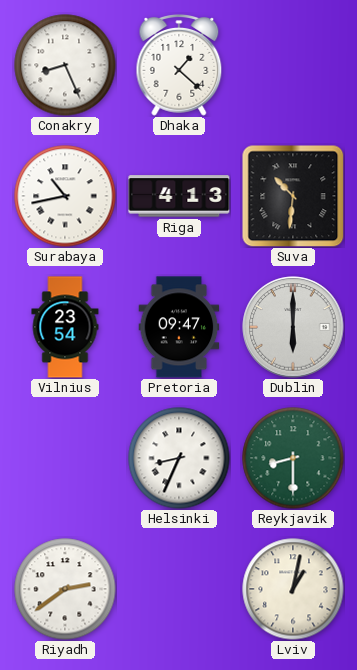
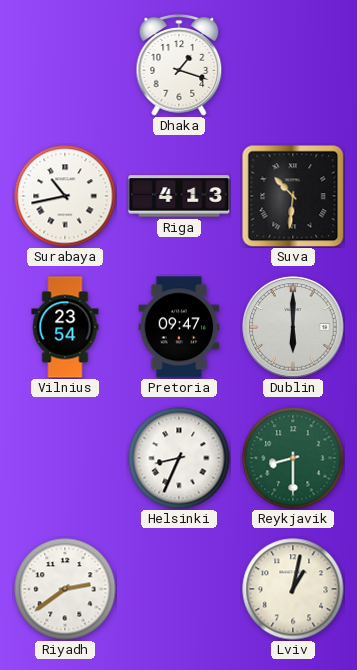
Conakry: 8:26 -> none (65, 65)
Dhaka: 1:22 -> 1:18 (179, 66)
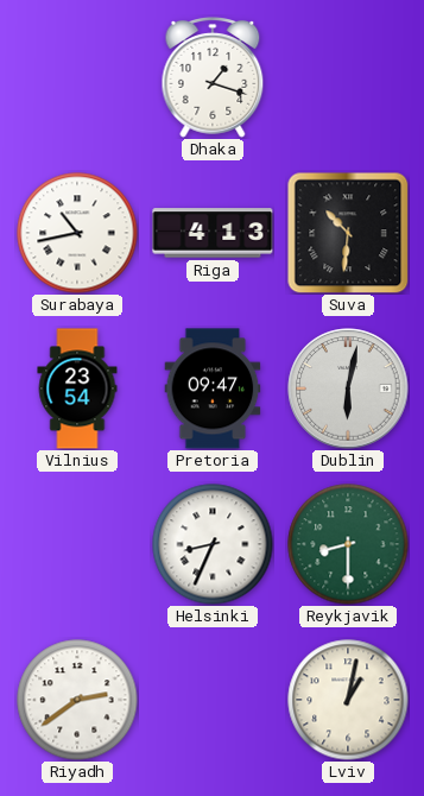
Dublin: 6:00 -> 6:02 (348, 388)
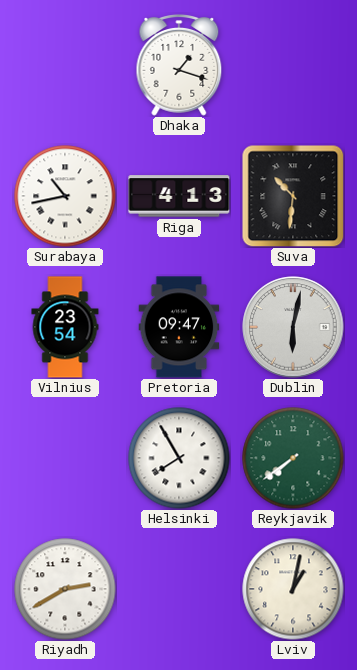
Helsinki: 8:34 -> 7:55 (179, 458)
Reykjavik: 8:30 -> 7:39 (293, 458)
Riyadh: 2:39 -> 2:40 (65, 589)
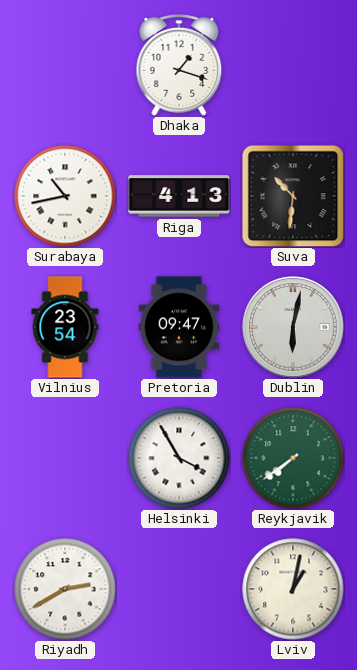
Helsinki: 7:55 -> 3:55 (179, 458)
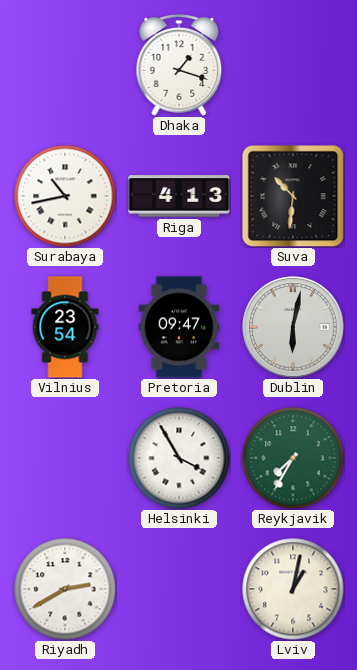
Reykjavik: 7:39 -> 7:35 (293, 458)
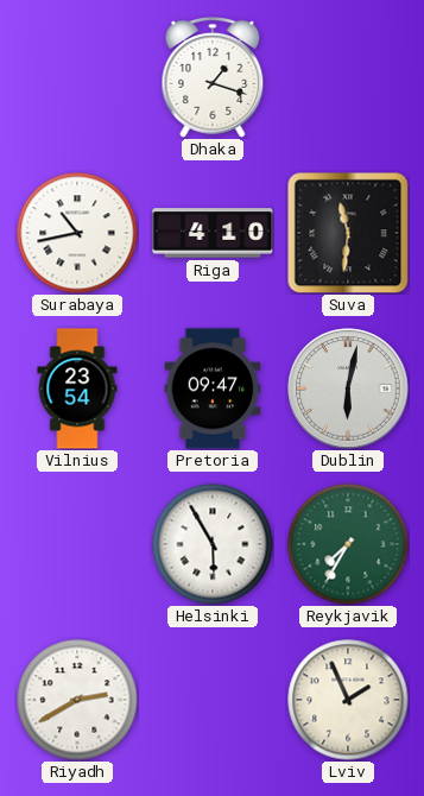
Riga: 4:13 -> 4:10 (213, 233)
Suva: 10:31 -> 11:31 (348, 233)
Helsinki: 3:55 -> 5:55 (213, 544)
Lviv: 1:02 -> 1:56 (348, 700)
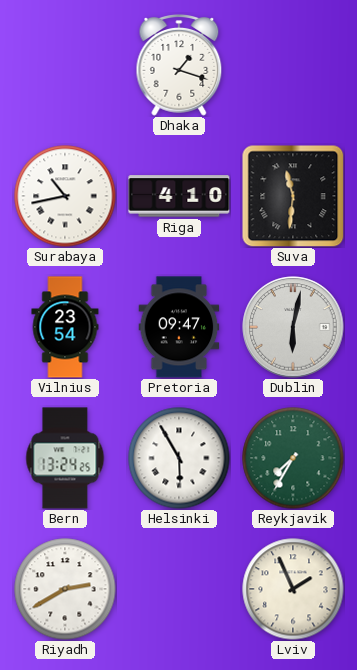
Bern: none -> 13:24 (65, 458)
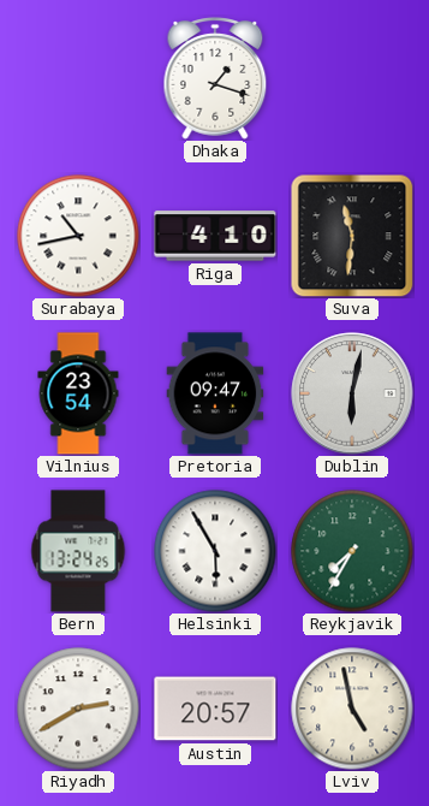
Austin: none -> 20:57 (215, 709)
Lviv: 1:56 -> 4:58 (352, 709)
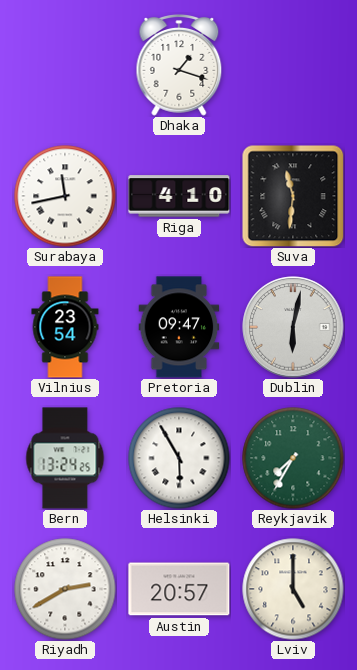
Surabaya: 10:43 -> 11:43 (65, 196)
Lviv: 4:58 -> 5:00 (293, 589)
